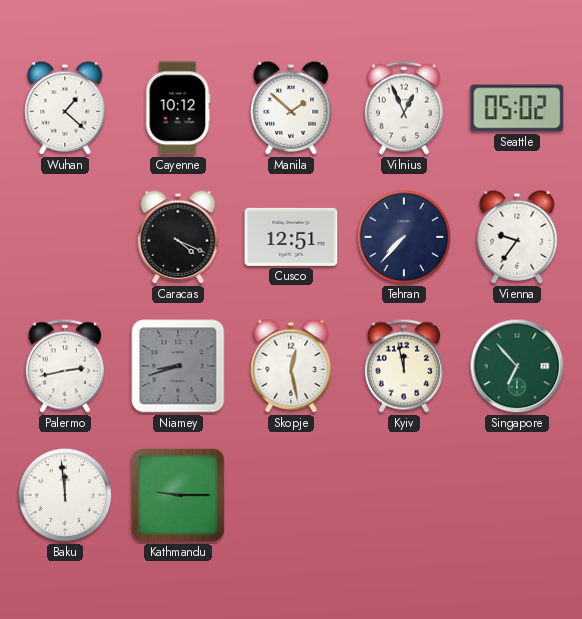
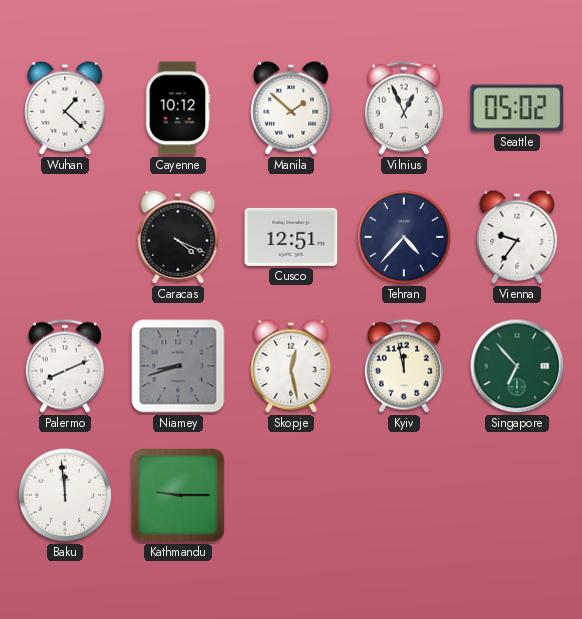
Tehran: 7:37 -> 4:37 (404, 237)
Palermo: 2:43 -> 8:11 (65, 366)
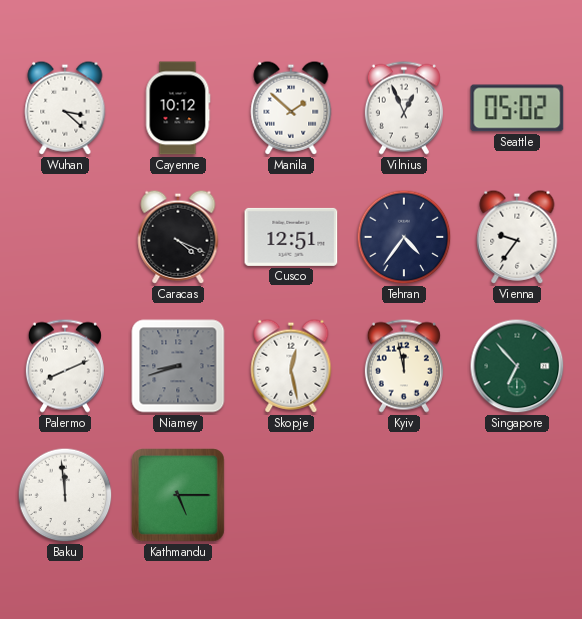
Wuhan: 1:22 -> 3:22 (65, 108)
Tehran: 4:37 -> 4:36 (404, 237)
Kathmandu: 9:15 -> 5:15 (179, 496)
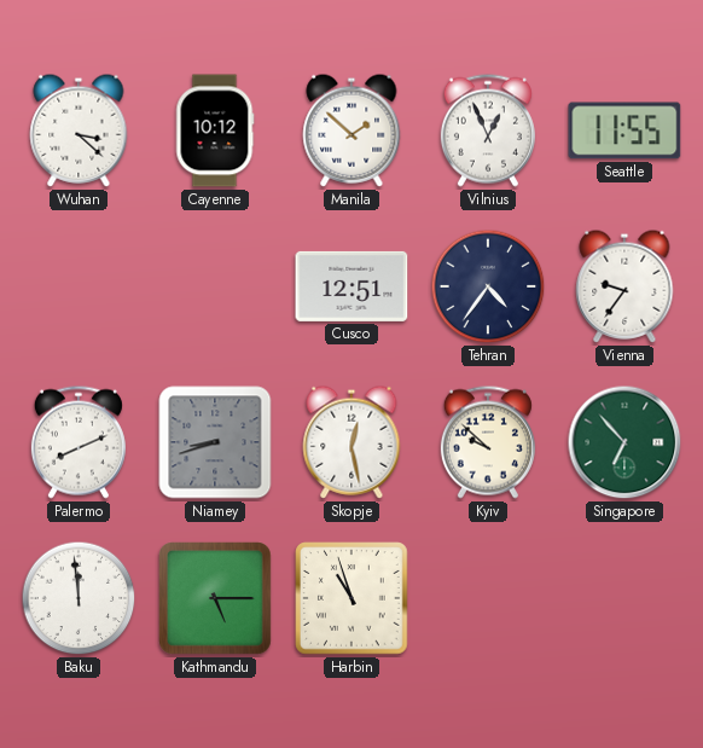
Seattle: 05:02 -> 11:55 (624, 131)
Caracas: 4:19 -> none (178, 237)
Kyiv: 11:58 -> 9:52 (488, 442)
Harbin: none -> 10:57 (351, 598)
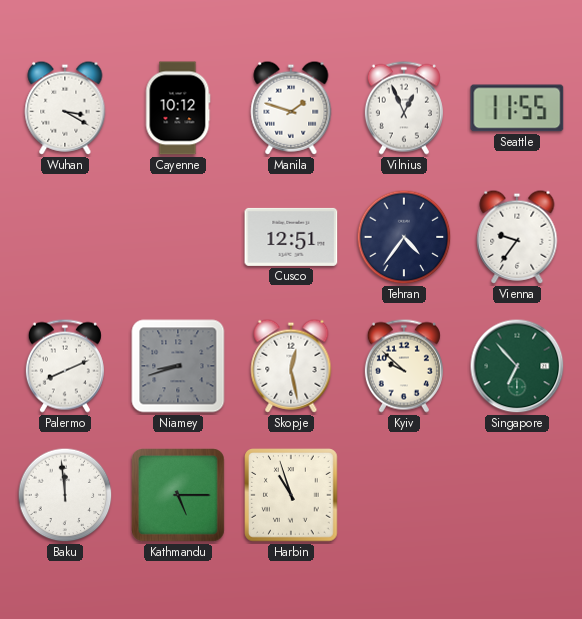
Wuhan: 3:22 -> 3:20 (65, 108)
Manila: 1:52 -> 1:48 (291, 108)
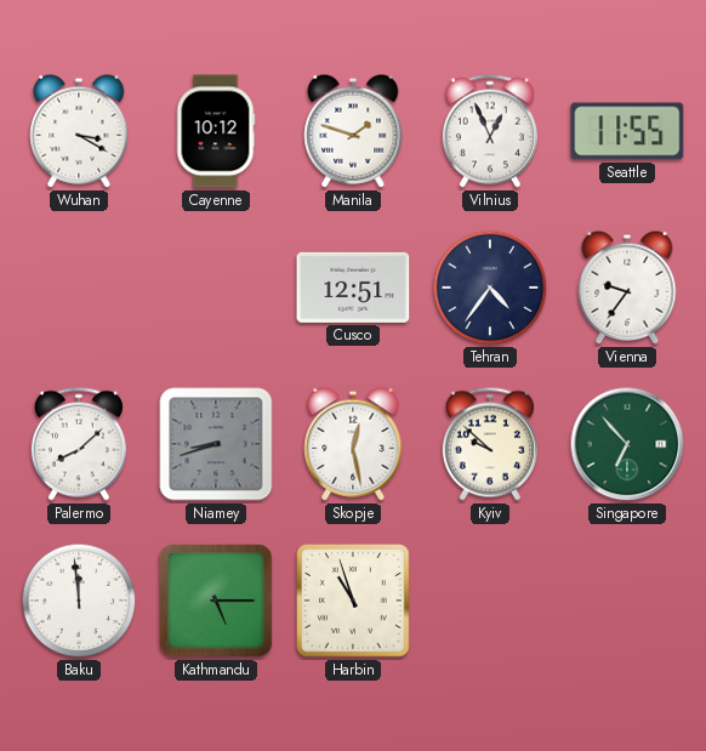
Palermo: 8:11 -> 8:08 (79, 444)
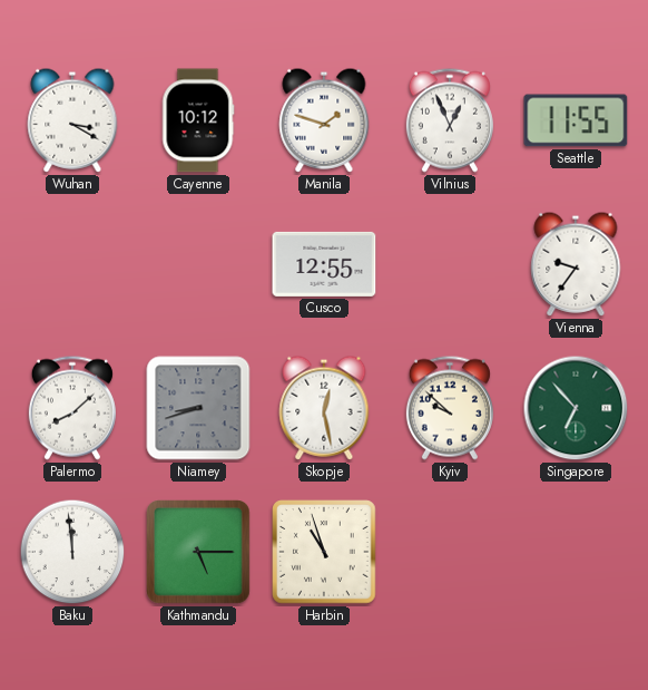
Cusco: 12:51 -> 12:55 (324, 264)
Tehran: 4:36 -> none (490, 288)
